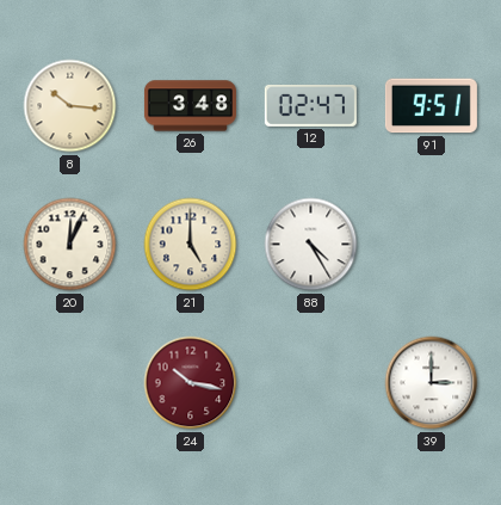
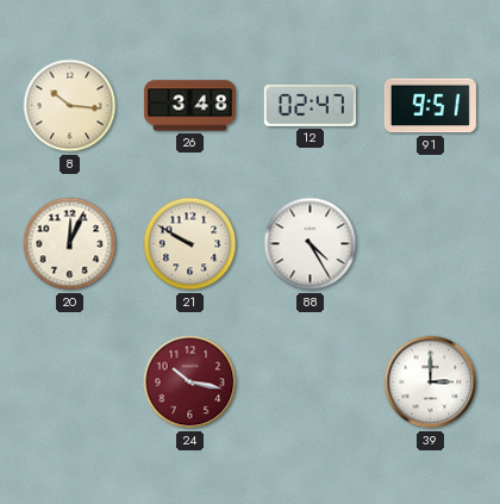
21: 5:00 -> 9:50 (190, 244)
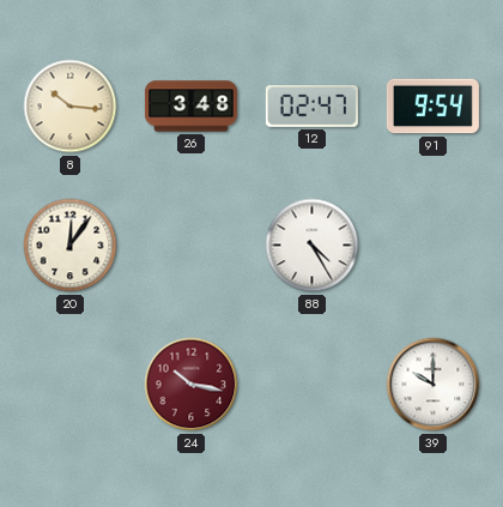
91: 9:51 -> 9:54 (432, 107)
20: 12:04 -> 12:06 (71, 246)
21: 9:50 -> none (190, 244)
39: 3:00 -> 10:00 (434, 385)
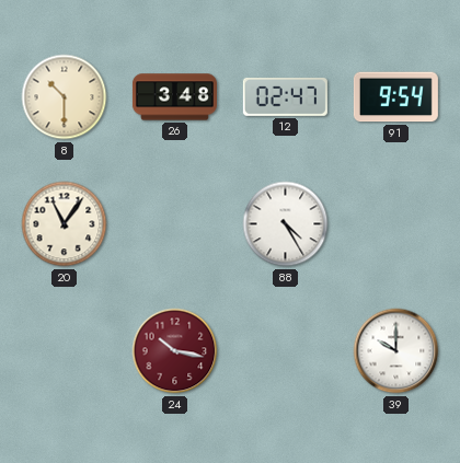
8: 10:16 -> 10:30 (65, 97)
20: 12:06 -> 11:06 (65, 224)
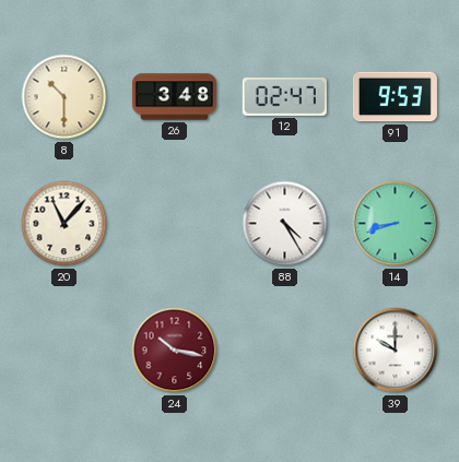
91: 9:54 -> 9:53 (395, 97)
20: 11:06 -> 11:07 (64, 224)
14: none -> 8:42 (396, 224)
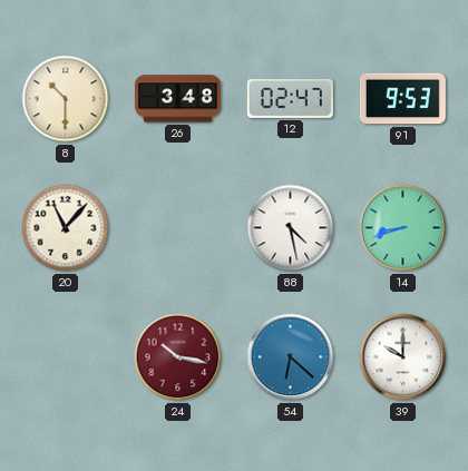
88: 4:25 -> 4:28 (291, 228)
54: none -> 6:22 (291, 357)
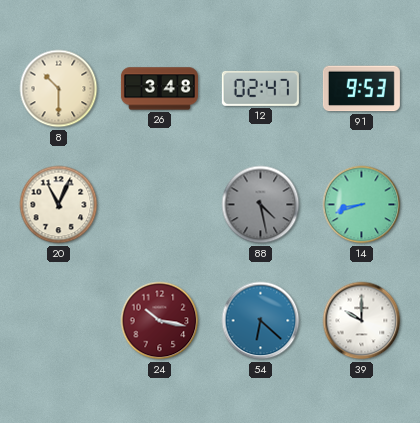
20: 11:07 -> 11:04 (59, 205)
88 dial: white -> grey (261, 205)
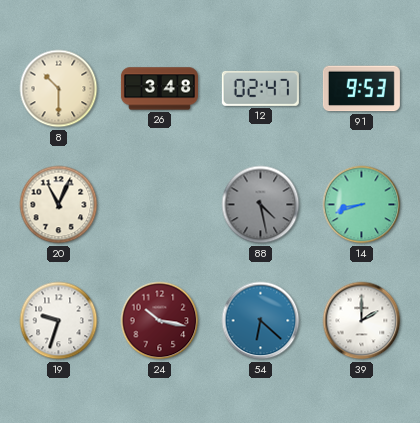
19: none -> 9:33 (59, 321)
39: 10:00 -> 2:00 (362, 321)
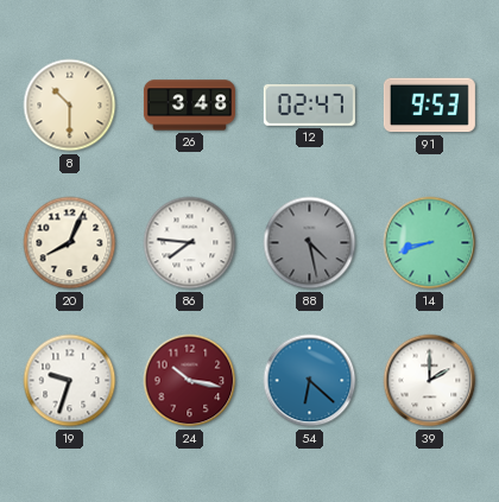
20: 11:04 -> 8:04 (70, 243)
86: none -> 7:46 (190, 243)
